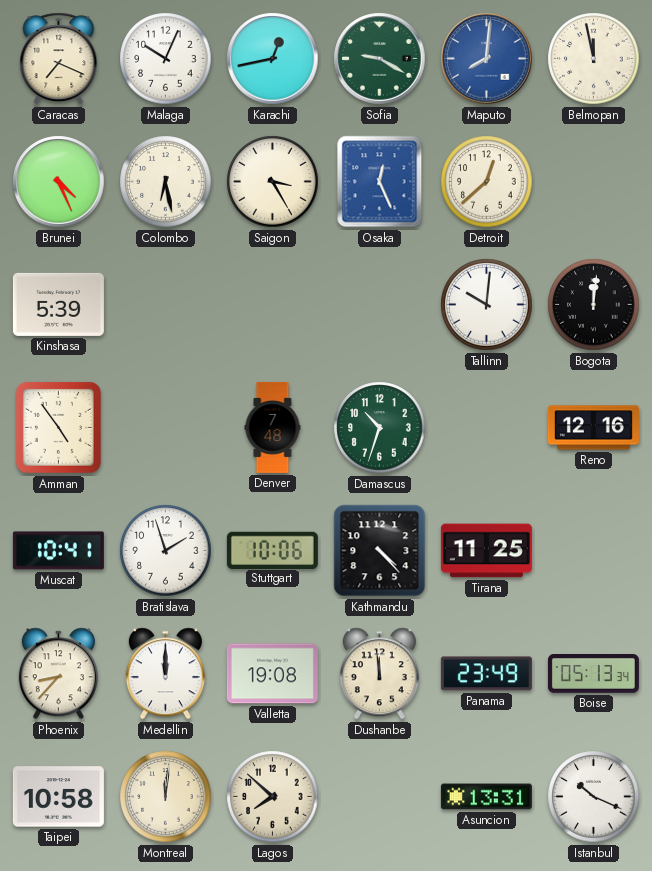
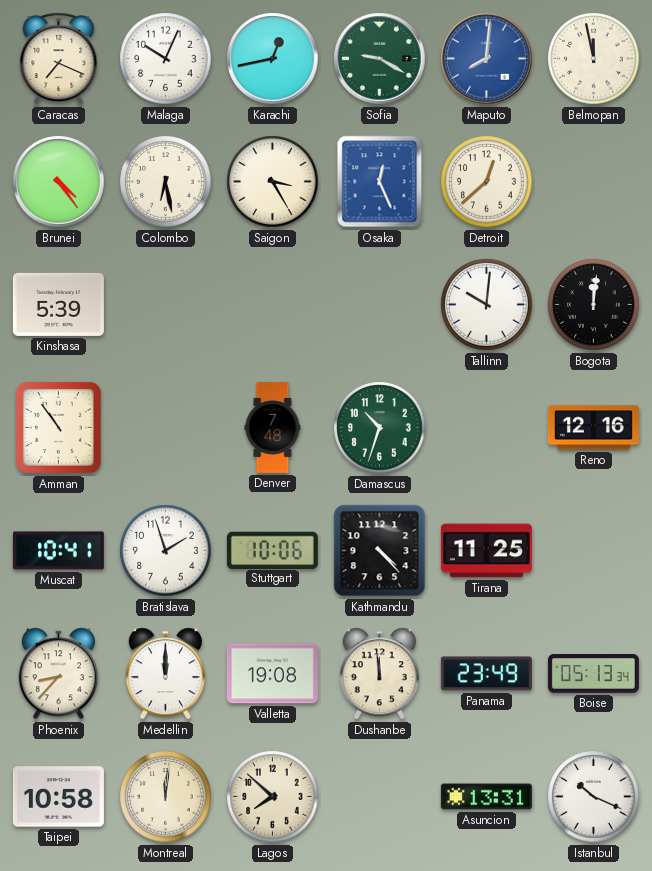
Brunei: 4:26 -> 4:24 (59, 182)
Amman: 4:54 -> 10:54 (58, 427)
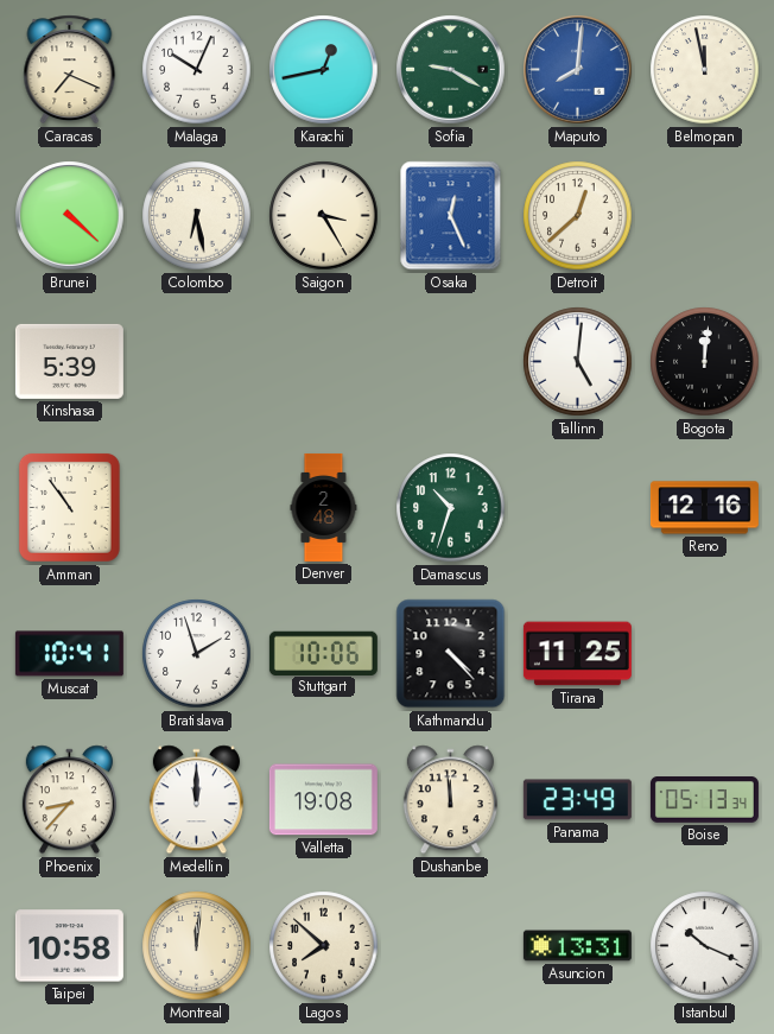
Brunei: 4:24 -> 4:22 (70, 216)
Tallinn: 10:01 -> 5:01 (578, 362)
Denver: 7:48 -> 2:48 (324, 507)
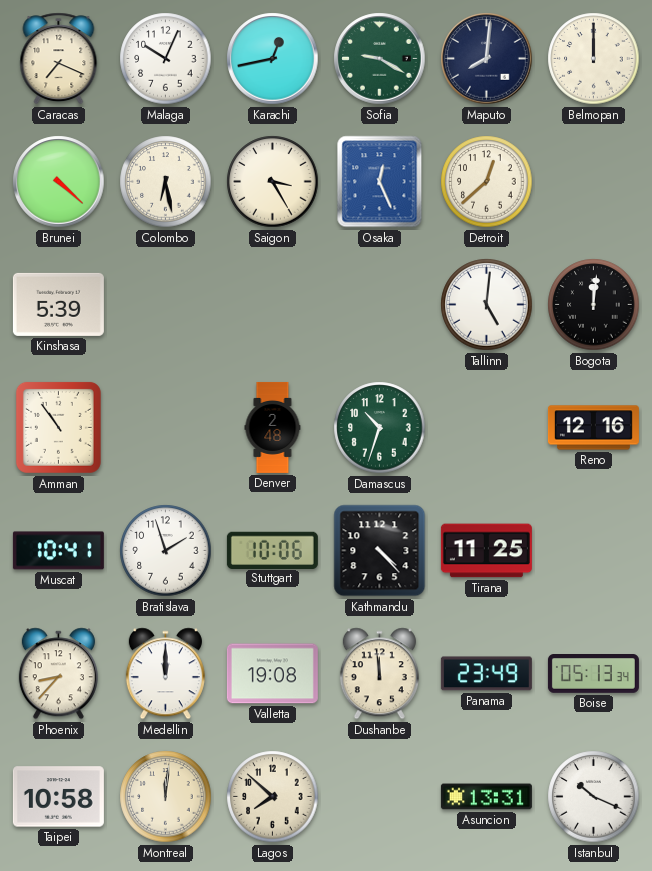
Maputo dial: blue -> navy (487, 59)
Belmopan: 11:58 -> 12:00 (594, 59)
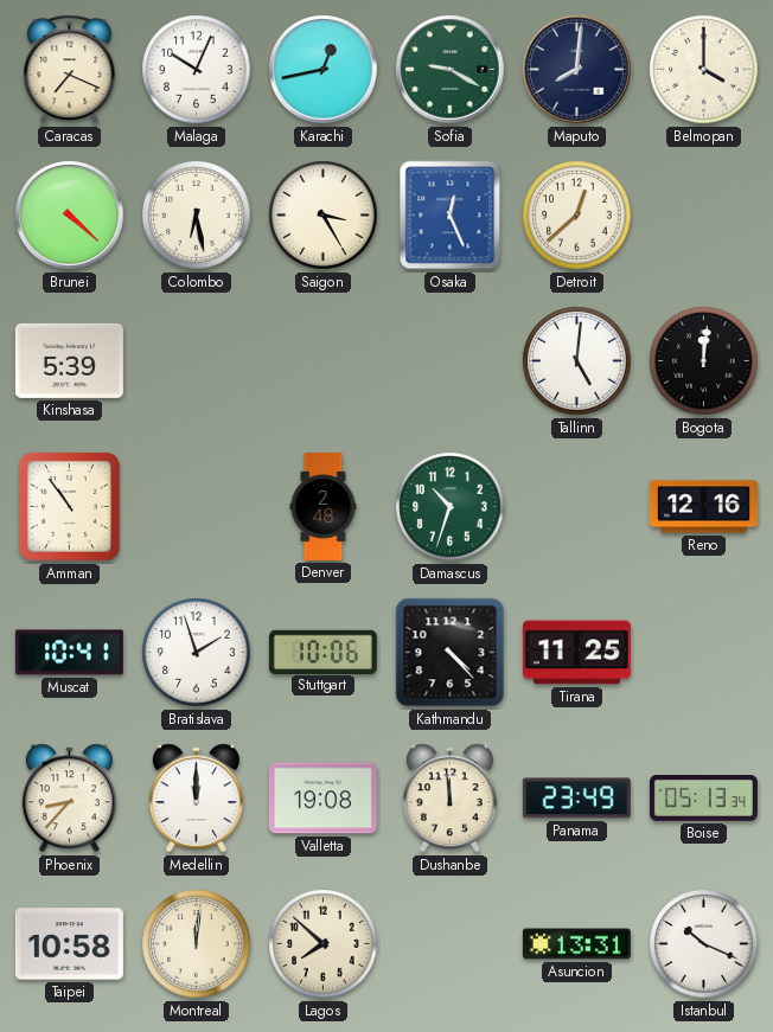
Belmopan: 12:00 -> 4:00 (704, 70)
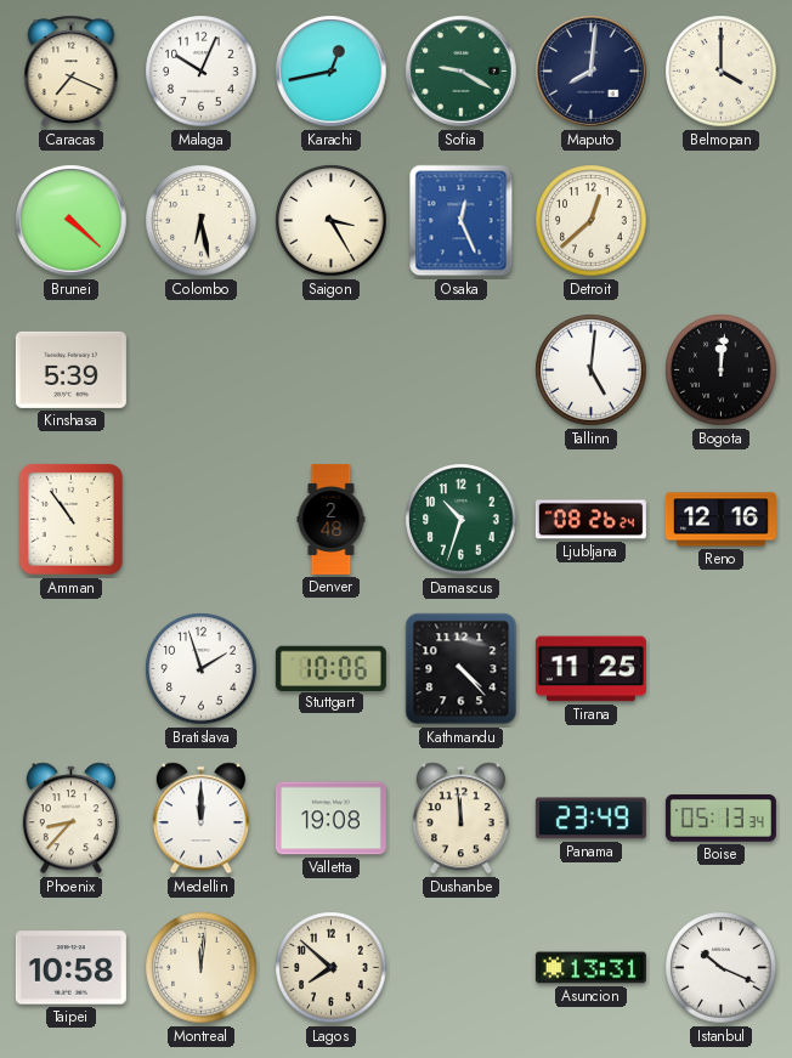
Ljubljana: none -> 08:26 (590, 520)
Muscat: 10:41 -> none (69, 653)
